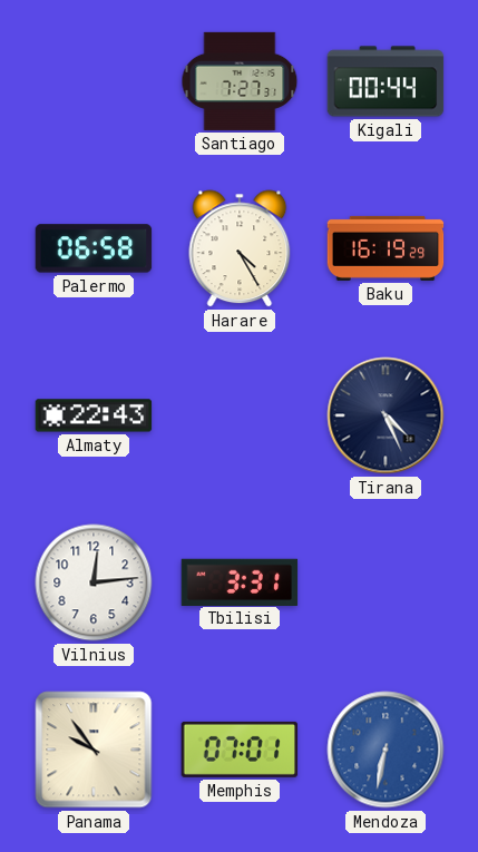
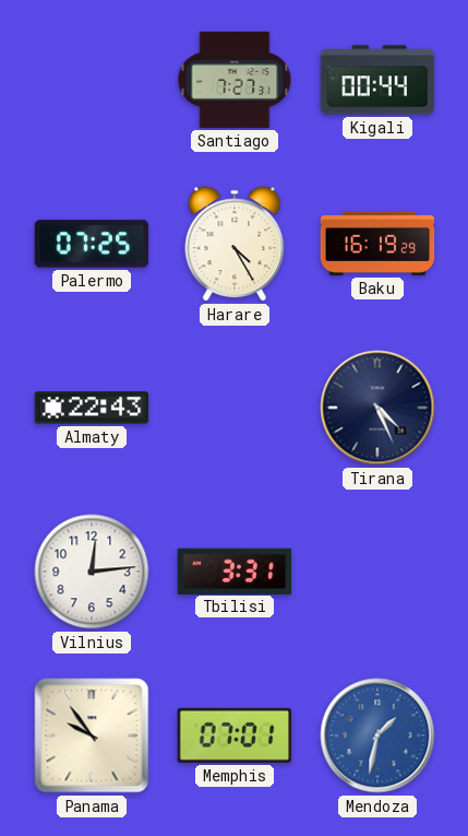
Palermo: 06:58 -> 07:25 (92, 244)
Mendoza: 6:32 -> 1:32 (377, 735)
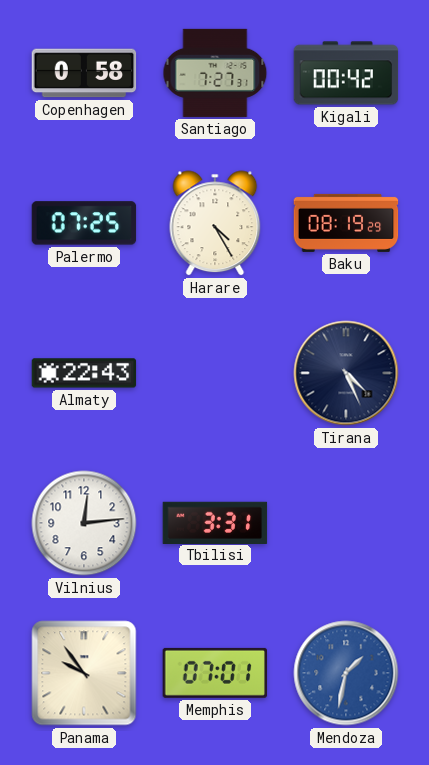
Copenhagen: none -> 0:58 (84, 73)
Kigali: 00:44 -> 00:42 (346, 73)
Baku: 16:19 -> 08:19 (346, 223)
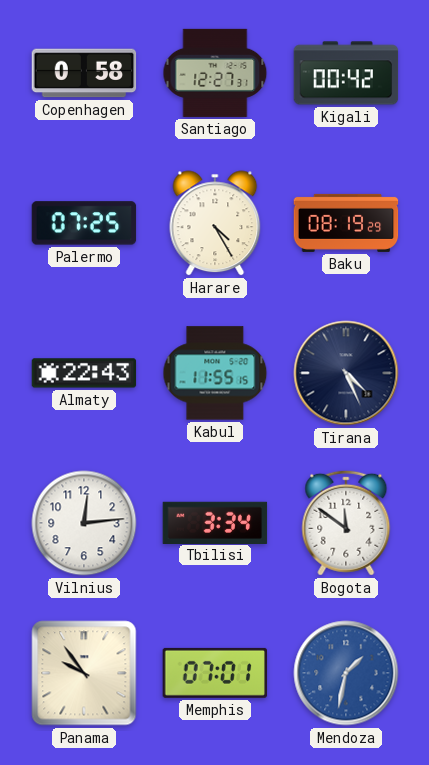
Santiago: 7:27 -> 12:27 (215, 73)
Kabul: none -> 11:55 (215, 373)
Tbilisi: 3:31 -> 3:34 (215, 522)
Bogota: none -> 11:51 (346, 523)
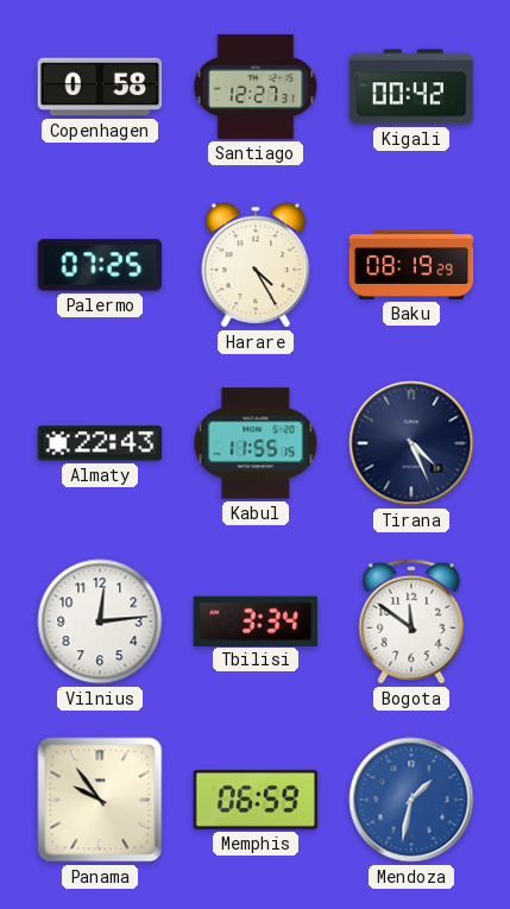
Memphis: 07:01 -> 06:59 (256, 800)
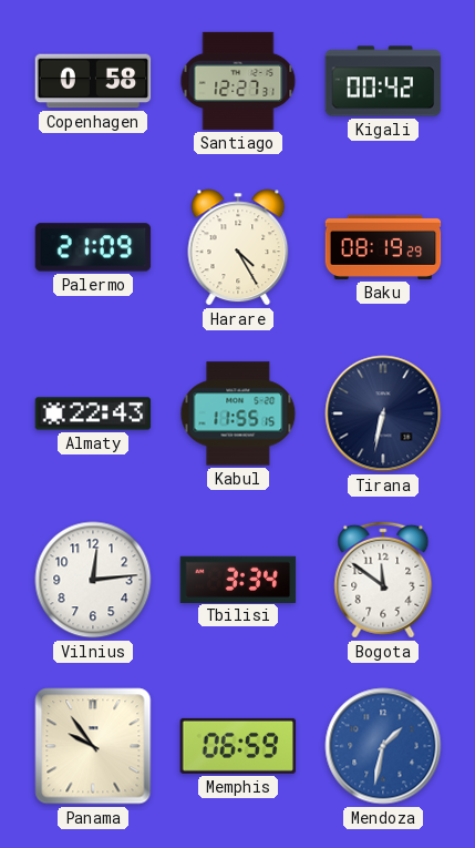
Palermo: 07:25 -> 21:09 (93, 247)
Tirana: 4:26 -> 6:32 (383, 413)
